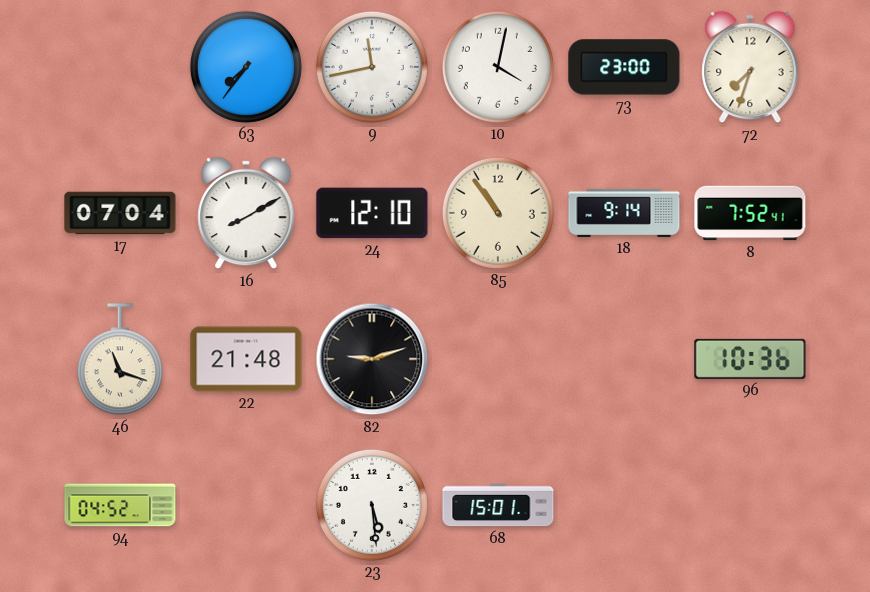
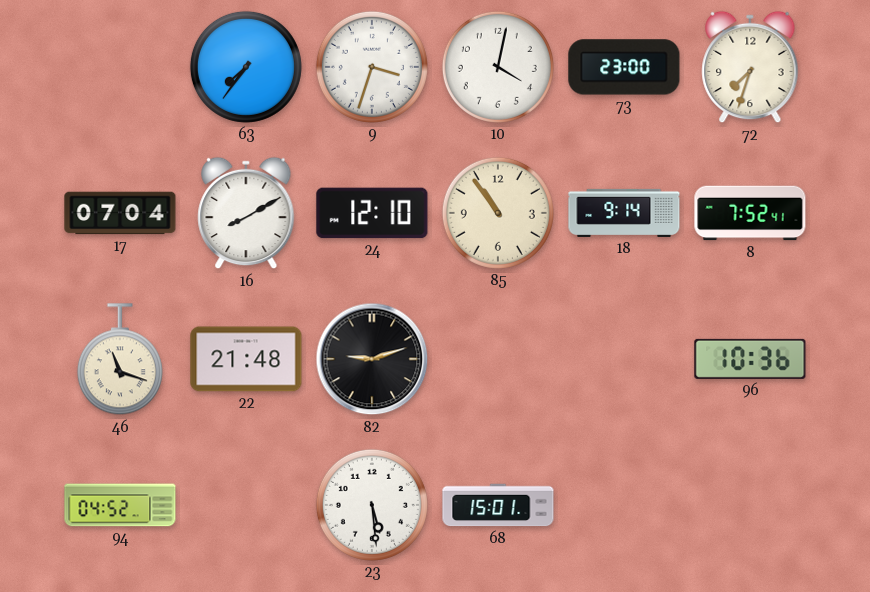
9: 11:43 -> 3:33 (372, 67)
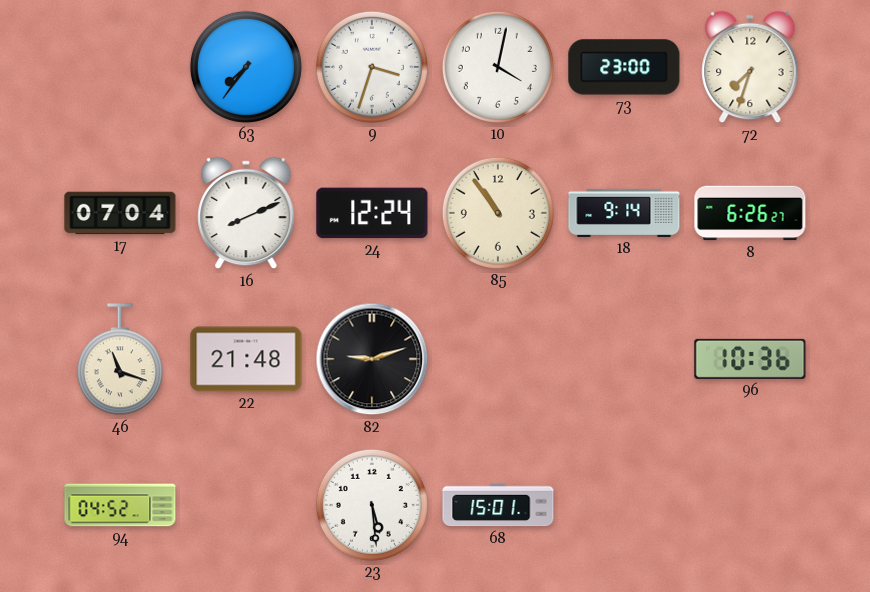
16: 8:10 -> 8:11 (246, 213)
24: 12:10 -> 12:24 (372, 213)
8: 7:52 -> 6:26 (750, 213)
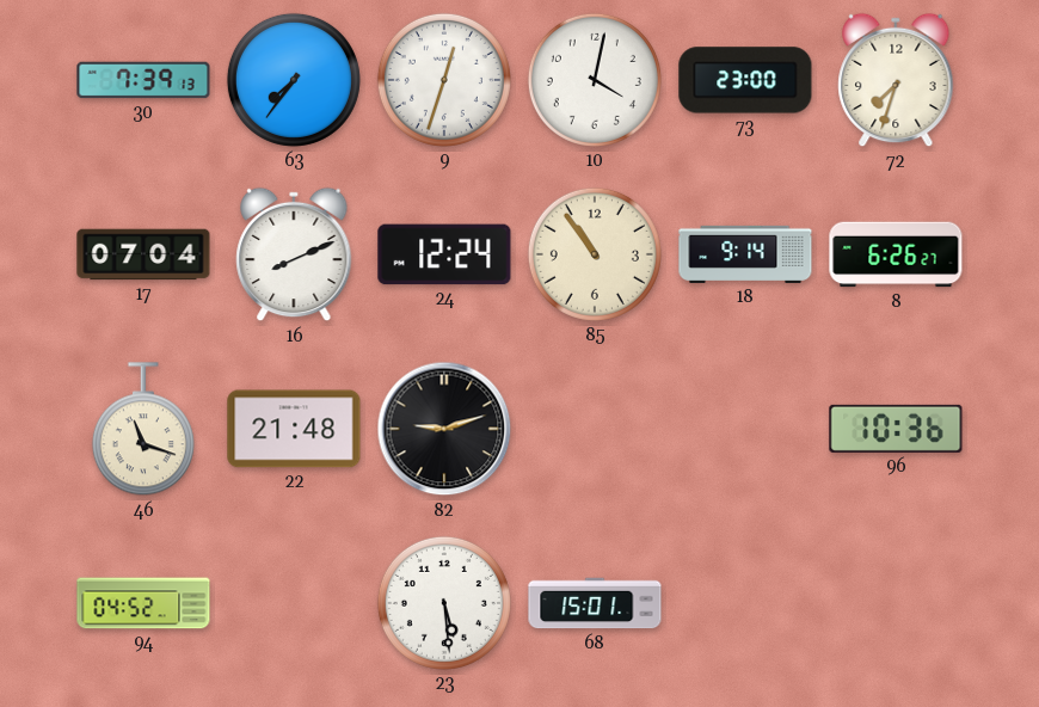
30: none -> 7:39 (143, 80)
9: 3:33 -> 12:33 (444, 80)
